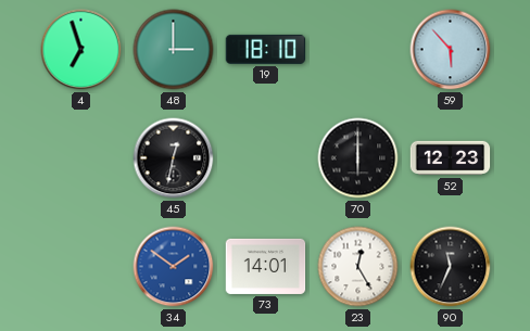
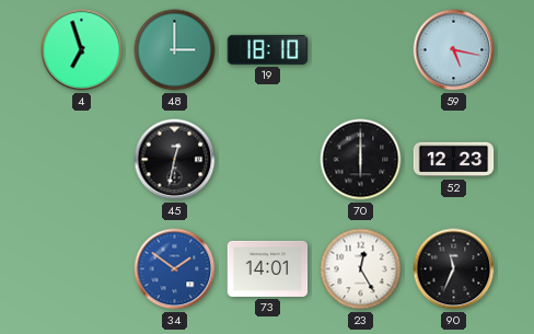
59: 5:53 -> 5:17 (454, 50)
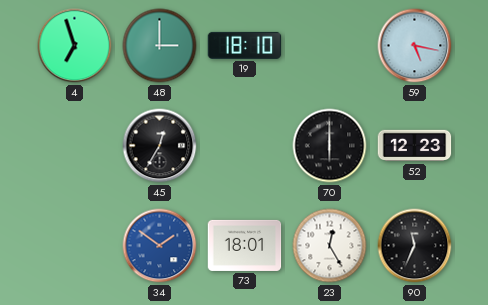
45: 12:32 -> 12:35 (160, 146)
73: 14:01 -> 18:01 (245, 245)
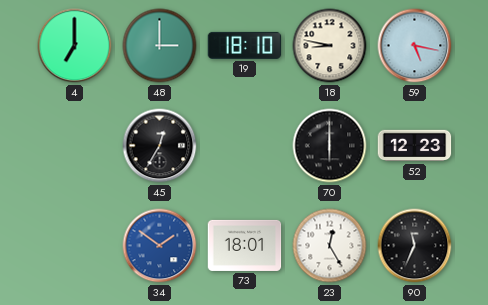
4: 6:57 -> 7:00 (75, 46)
18: none -> 8:47 (330, 46)
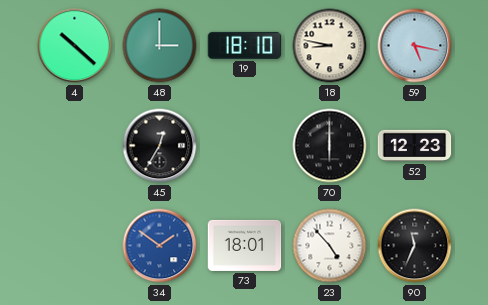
4: 7:00 -> 10:22 (75, 46)
23: 12:25 -> 4:53 (330, 246)
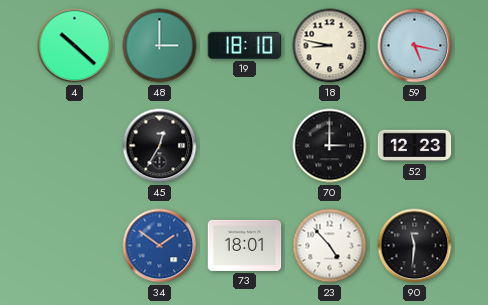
70: 6:00 -> 3:00 (330, 146)
90: 11:34 -> 11:31 (415, 246)
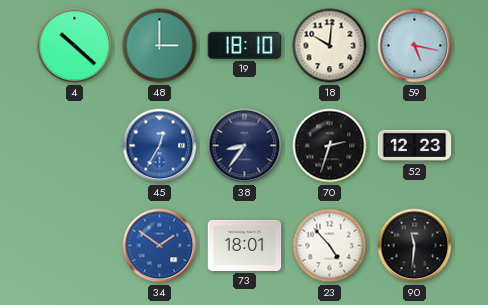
18: 8:47 -> 10:01 (330, 46)
45 dial: black -> blue (160, 146)
38: none -> 8:36 (245, 146)
70: 3:00 -> 2:33 (330, 146)
